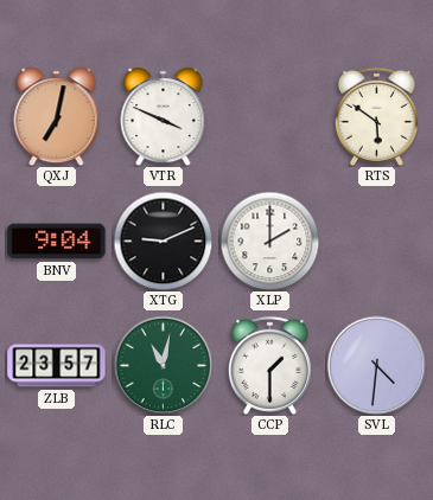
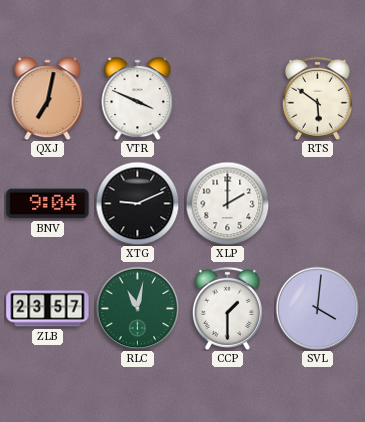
SVL: 4:31 -> 4:01 (317, 308)
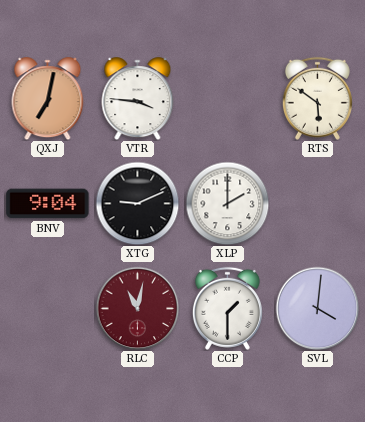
VTR: 3:49 -> 3:46 (138, 99)
ZLB: 23:57 -> none (48, 309)
RLC dial: green -> burgundy (137, 308)
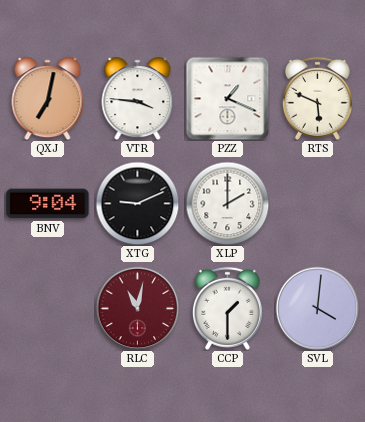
PZZ: none -> 1:19 (227, 98)
RTS: 5:51 -> 5:49 (317, 98)
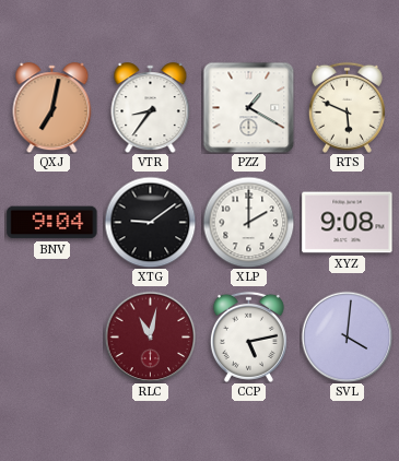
VTR: 3:46 -> 8:36 (151, 108)
PZZ: 1:19 -> 1:20 (248, 107)
XTG: 9:11 -> 9:09 (150, 222)
XYZ: none -> 9:08 (348, 223)
CCP: 1:30 -> 5:13 (248, 336)
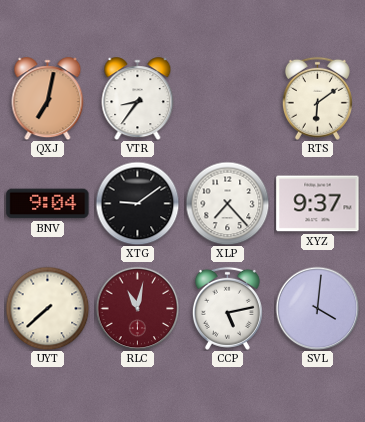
PZZ: 1:20 -> none (248, 107)
RTS: 5:49 -> 6:09 (317, 98)
XLP: 2:00 -> 7:23 (227, 203)
XYZ: 9:08 -> 9:37 (318, 204)
UYT: none -> 7:38 (47, 308)
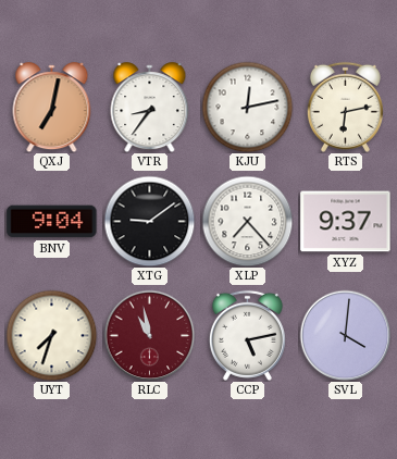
KJU: none -> 12:13 (247, 107)
RTS: 6:09 -> 6:13 (345, 107)
UYT: 7:38 -> 7:33 (51, 335)
RLC: 11:02 -> 10:58 (149, 335)
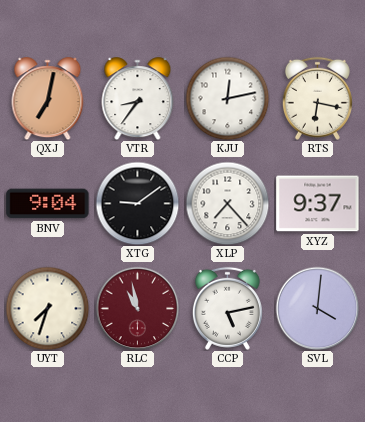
RTS: 6:13 -> 6:17 (317, 98)
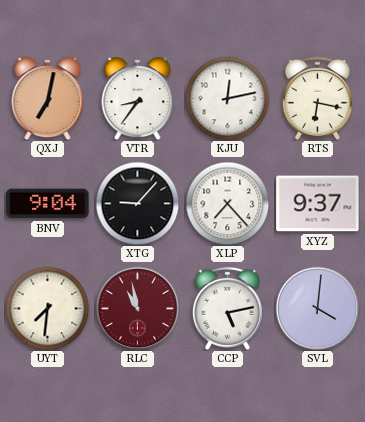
XTG: 9:09 -> 9:07 (137, 203)
UYT: 7:33 -> 7:31 (47, 308)
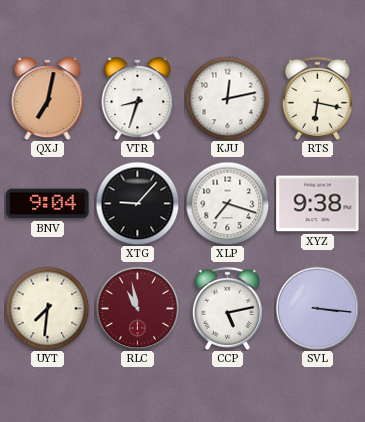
VTR: 8:36 -> 8:33 (138, 99)
XLP: 7:23 -> 7:18 (227, 203)
XYZ: 9:37 -> 9:38 (318, 204)
SVL: 4:01 -> 3:16 (317, 308)
